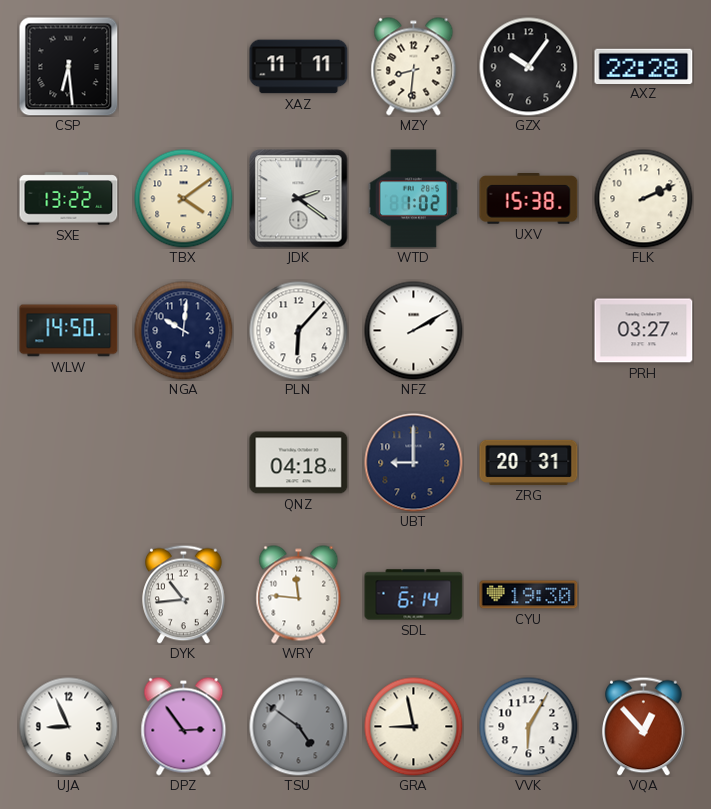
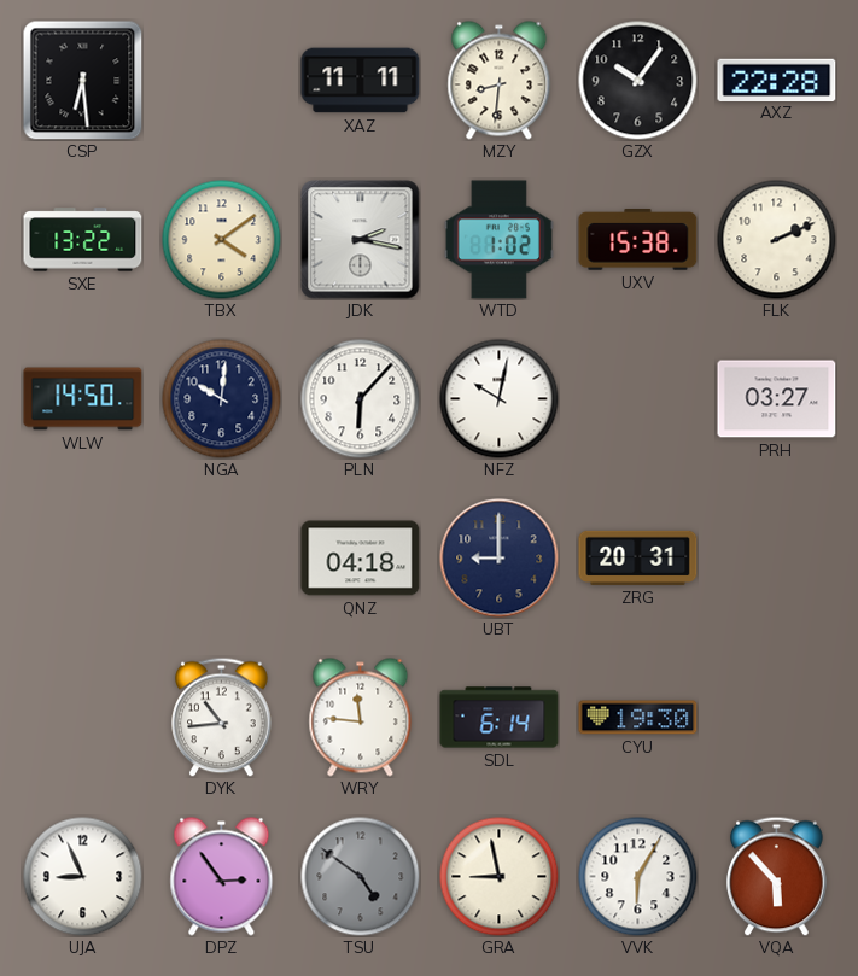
JDK: 2:21 -> 2:17 (361, 240)
NFZ: 2:10 -> 10:02 (500, 399)
VQA: 12:53 -> 5:53 (777, 876)
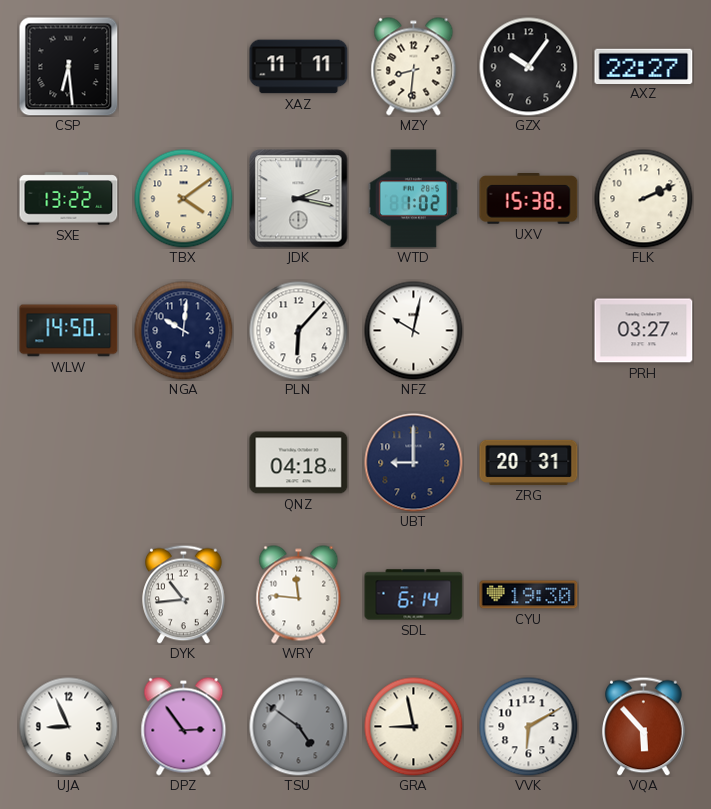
AXZ: 22:28 -> 22:27 (644, 66)
VVK: 6:05 -> 6:10 (529, 727)
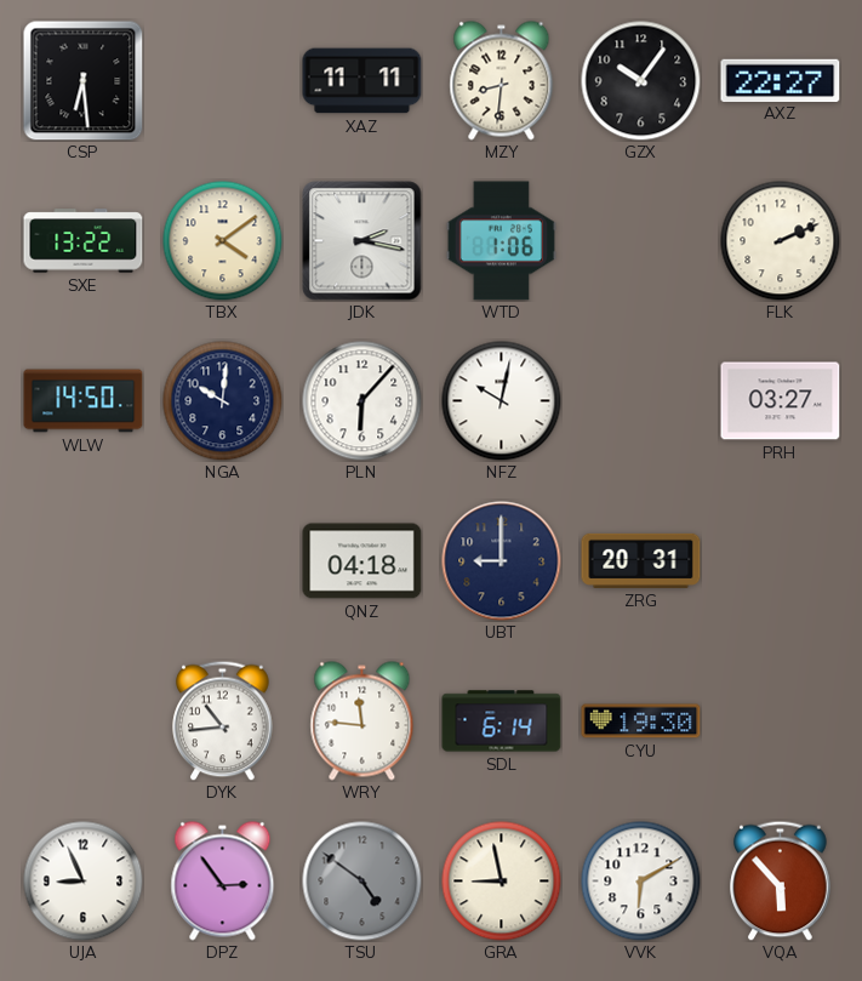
WTD: 1:02 -> 1:06 (501, 241)
UXV: 15:38 -> none (529, 199)
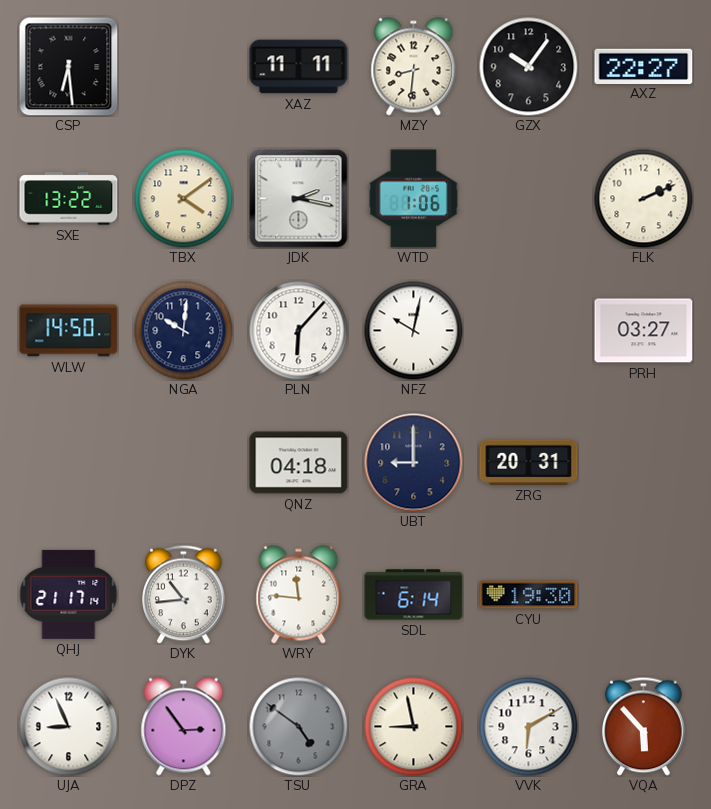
QHJ: none -> 21:17 (69, 594)
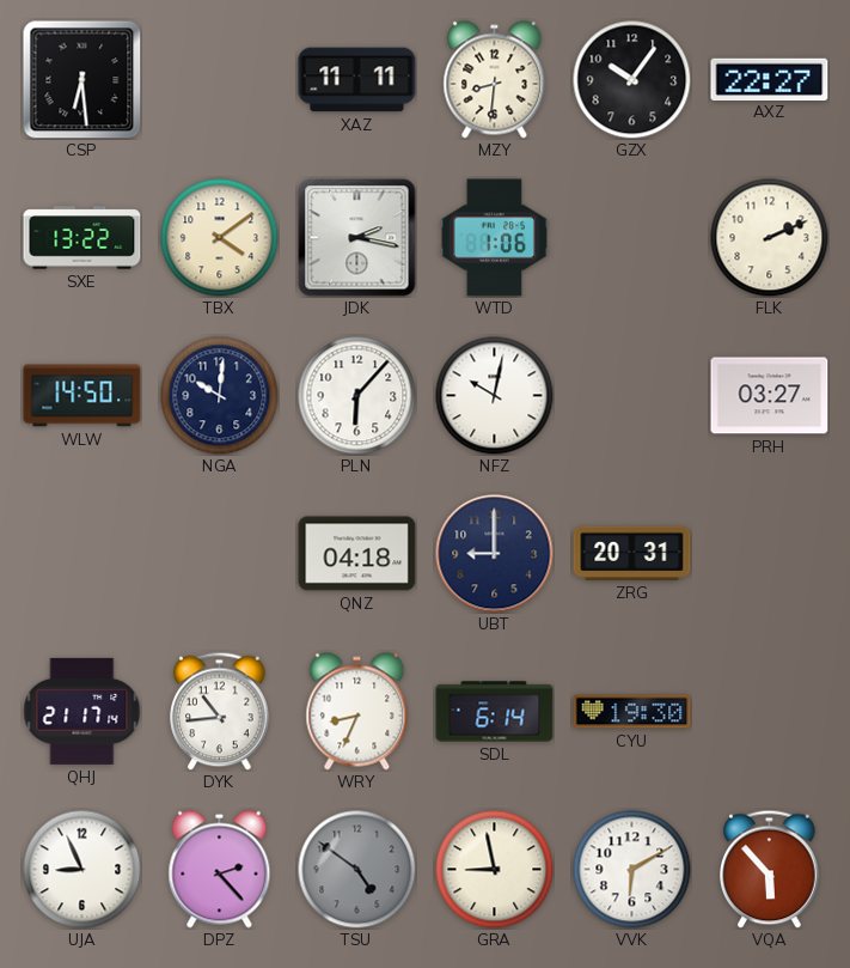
WRY: 11:46 -> 8:34 (357, 712)
DPZ: 2:54 -> 2:23 (220, 870)
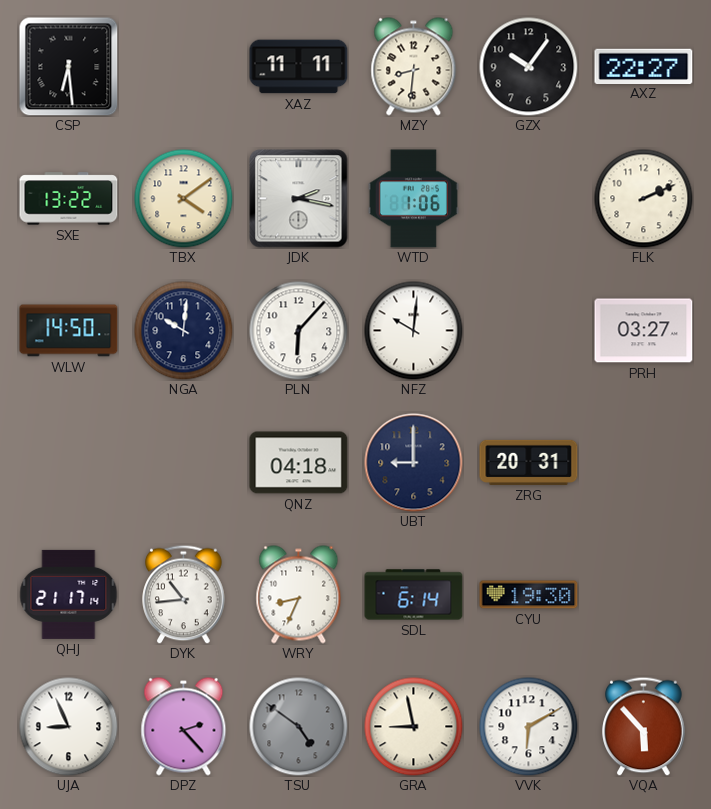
NFZ: 10:02 -> 10:01 (414, 331)
